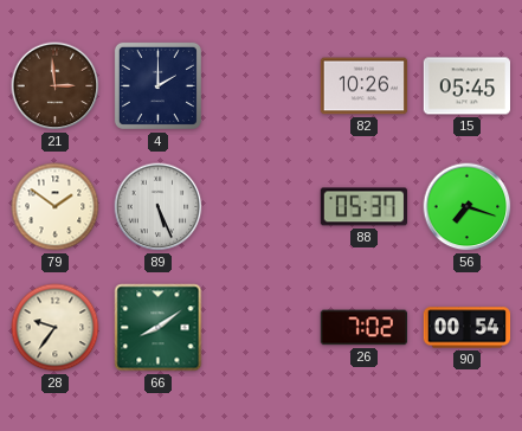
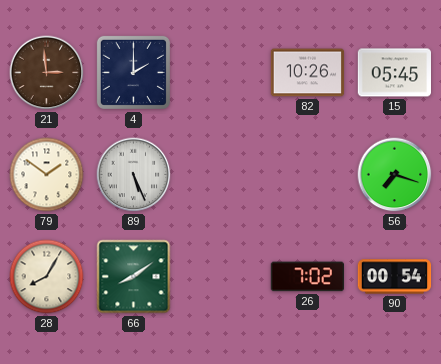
88: 05:37 -> none (363, 207)
28: 9:36 -> 8:05 (47, 277)
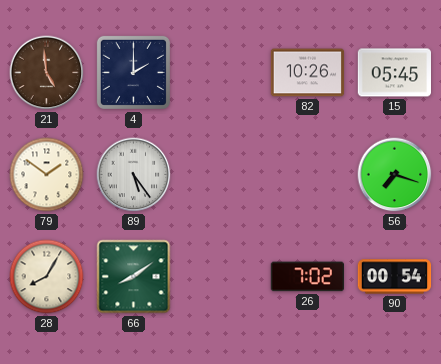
21: 2:59 -> 4:59 (47, 73)
89: 5:26 -> 5:24 (134, 175)
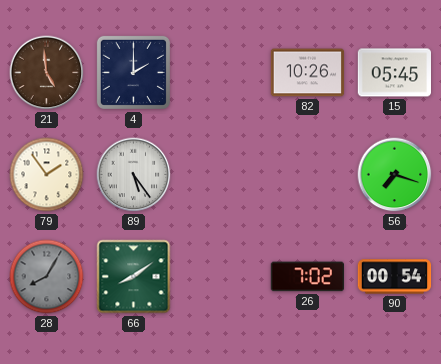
79: 1:51 -> 1:54 (47, 175)
28 dial: cream -> grey (47, 277)
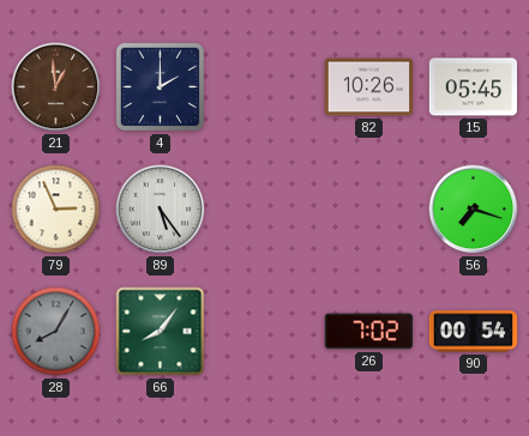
21: 4:59 -> 12:59 (56, 87)
79: 1:54 -> 2:56 (56, 210)
66: 8:09 -> 8:06 (161, 332)
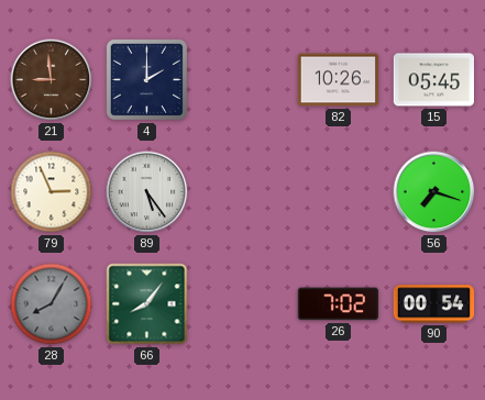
21: 12:59 -> 8:59 (52, 80)
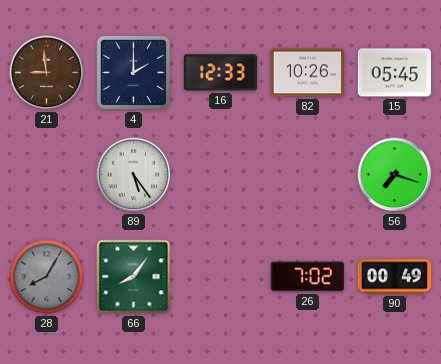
16: none -> 12:33 (221, 73)
79: 2:56 -> none (52, 192)
90: 00:54 -> 00:49 (395, 277)
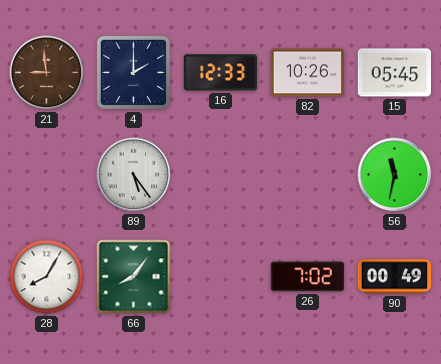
56: 7:18 -> 11:32 (395, 175)
28 dial: grey -> white (47, 277)
